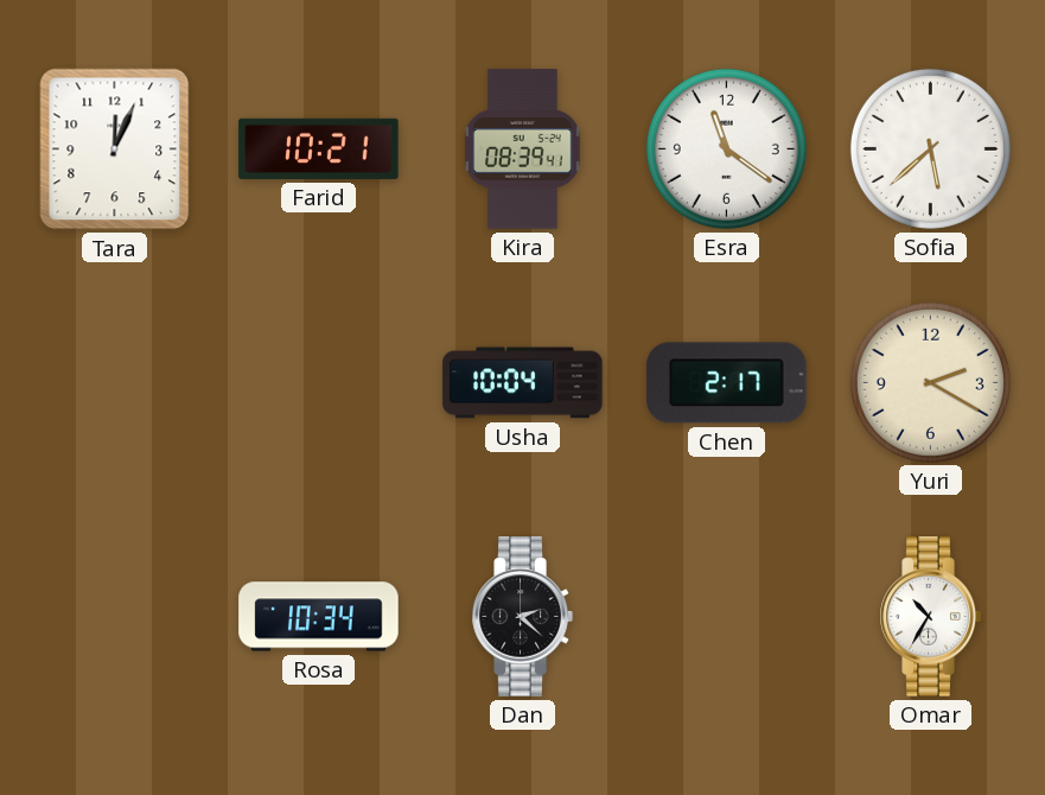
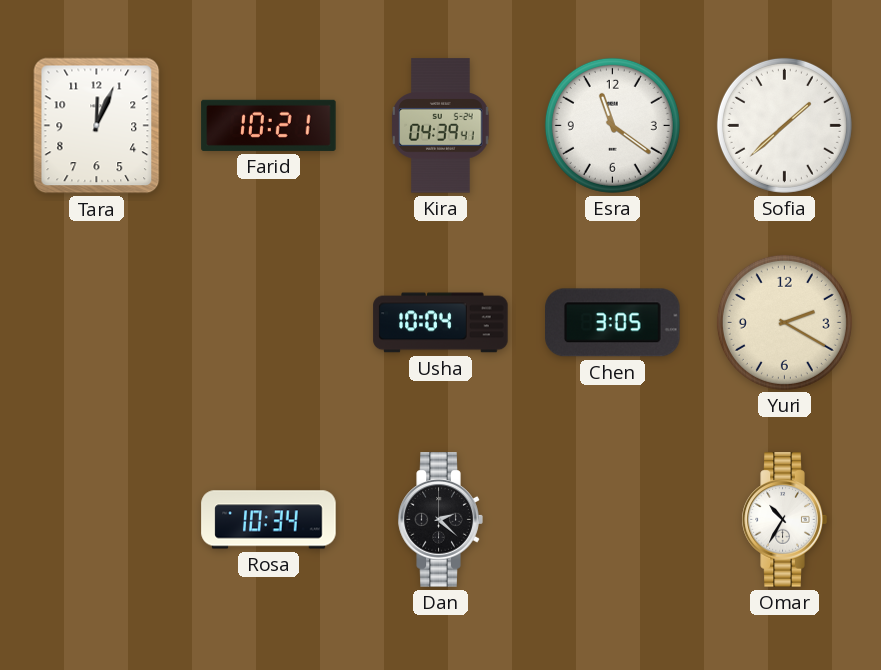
Kira: 08:39 -> 04:39 (441, 126)
Sofia: 5:38 -> 1:38 (784, 125)
Chen: 2:17 -> 3:05 (613, 323)
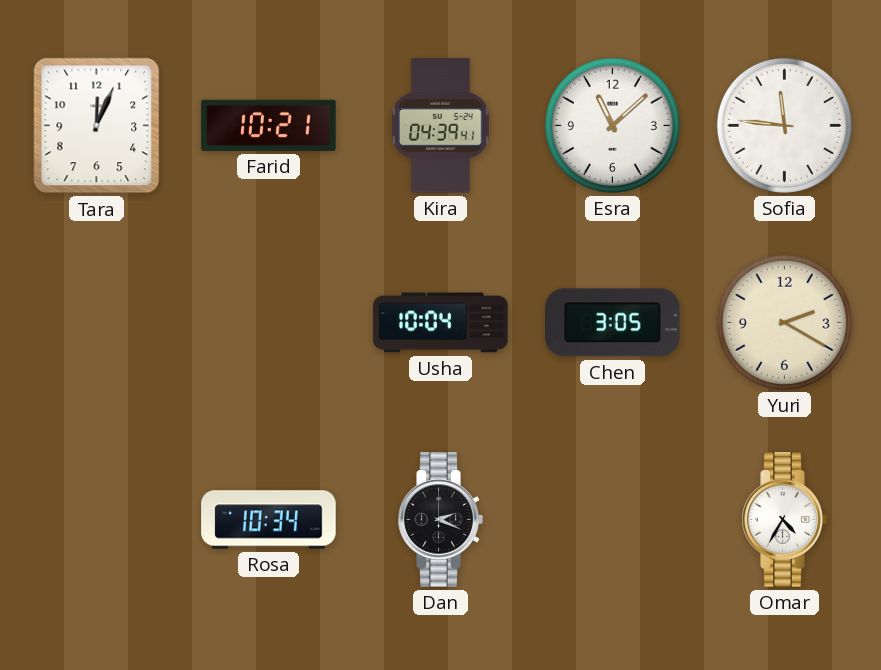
Esra: 11:21 -> 11:08 (612, 125)
Sofia: 1:38 -> 11:46 (784, 125)
Dan: 2:22 -> 2:19 (440, 520)
Omar: 10:35 -> 4:35 (784, 520)
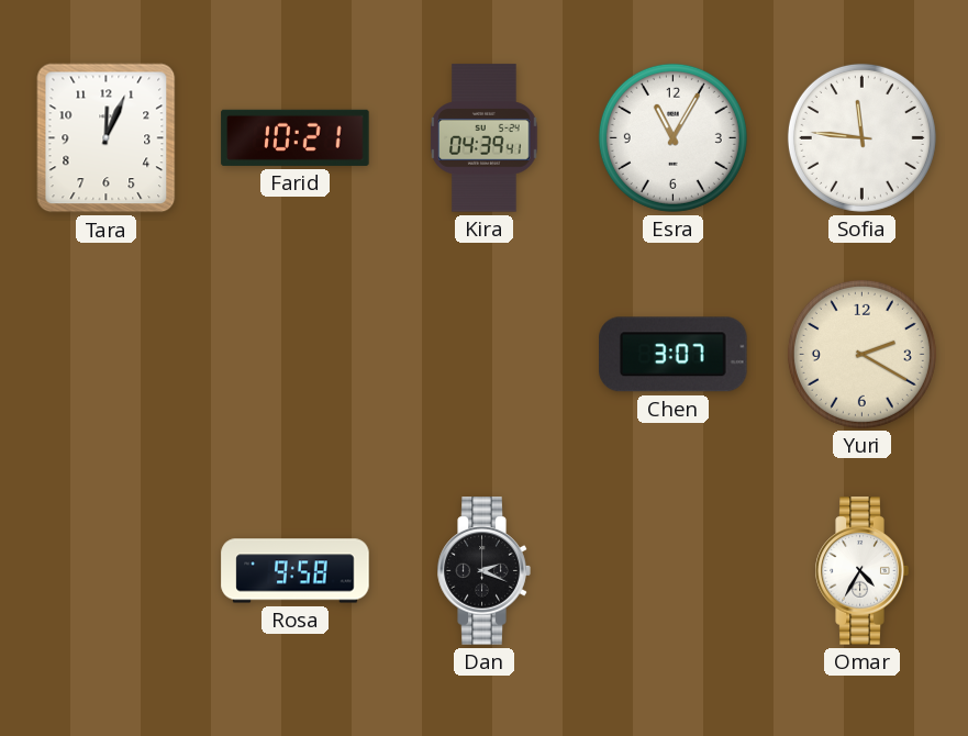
Esra: 11:08 -> 11:05 (672, 137)
Usha: 10:04 -> none (441, 323)
Chen: 3:05 -> 3:07 (674, 355)
Rosa: 10:34 -> 9:58 (296, 571)
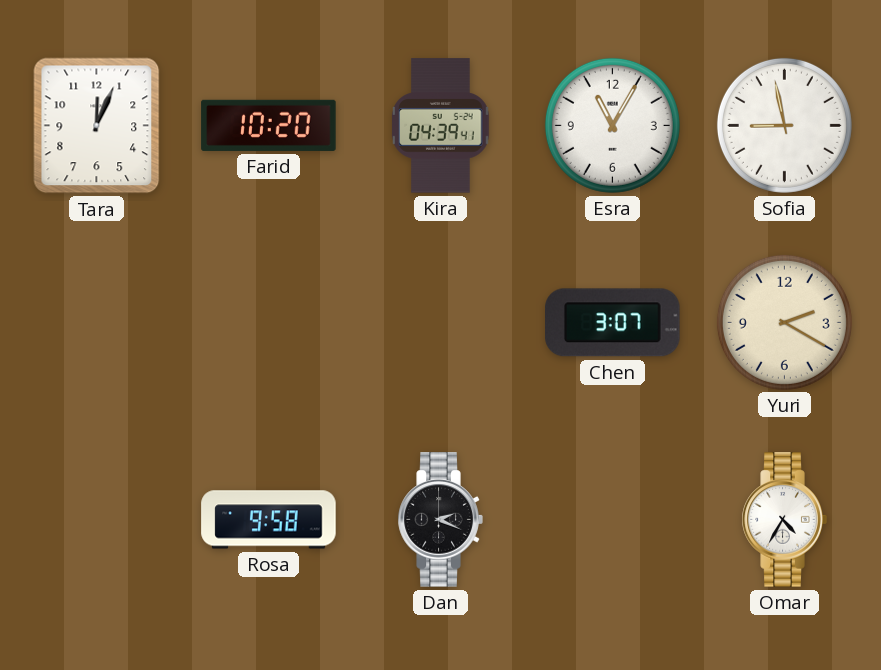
Farid: 10:21 -> 10:20 (269, 125)
Sofia: 11:46 -> 8:58 (784, 125)
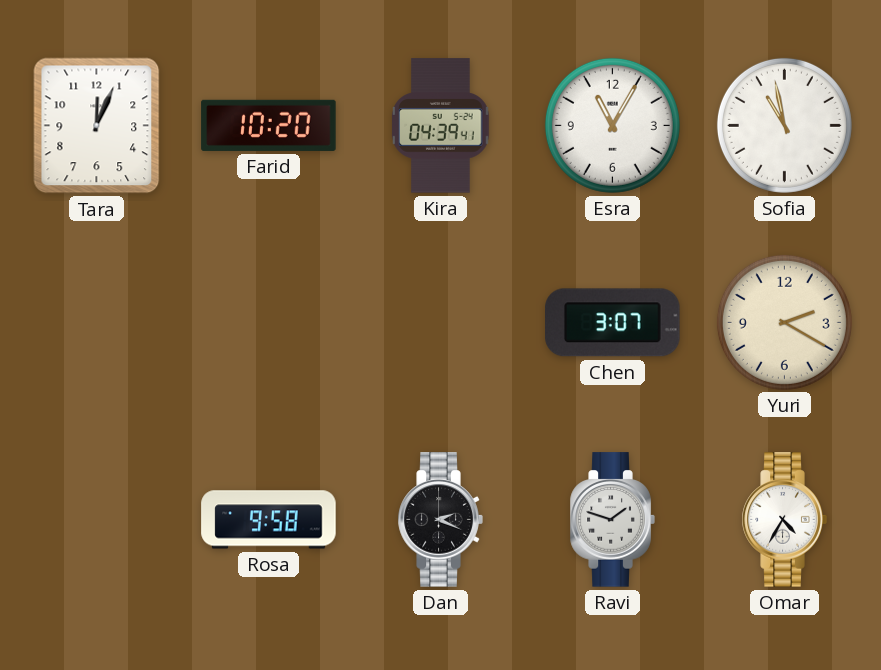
Sofia: 8:58 -> 10:58 (784, 125)
Ravi: none -> 1:48 (612, 520)
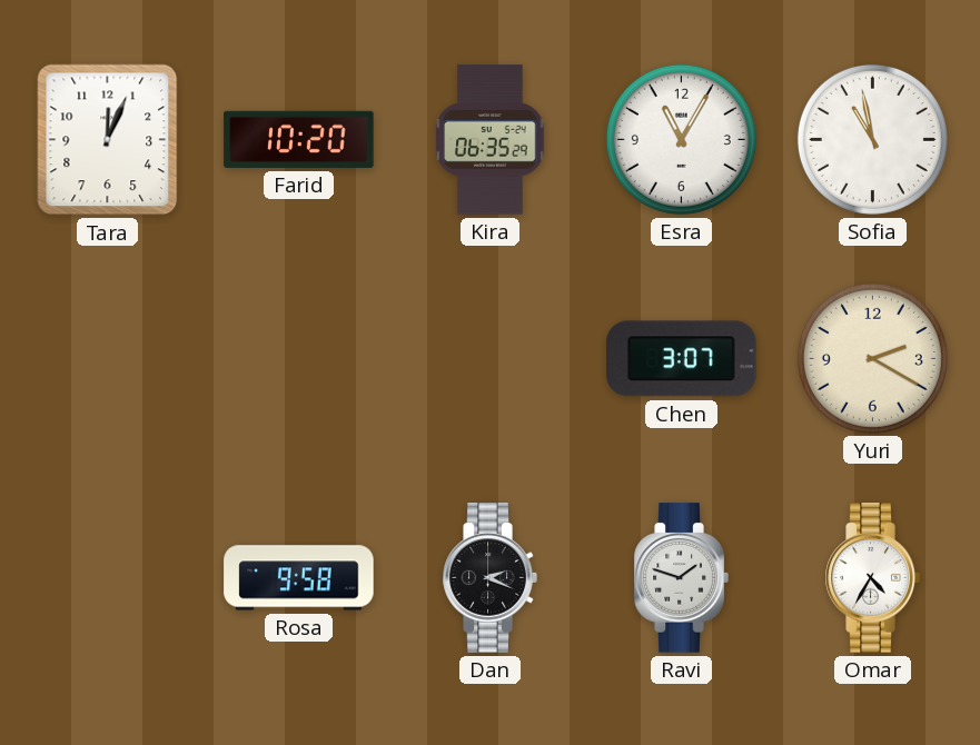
Kira: 04:39 -> 06:35 (491, 140)
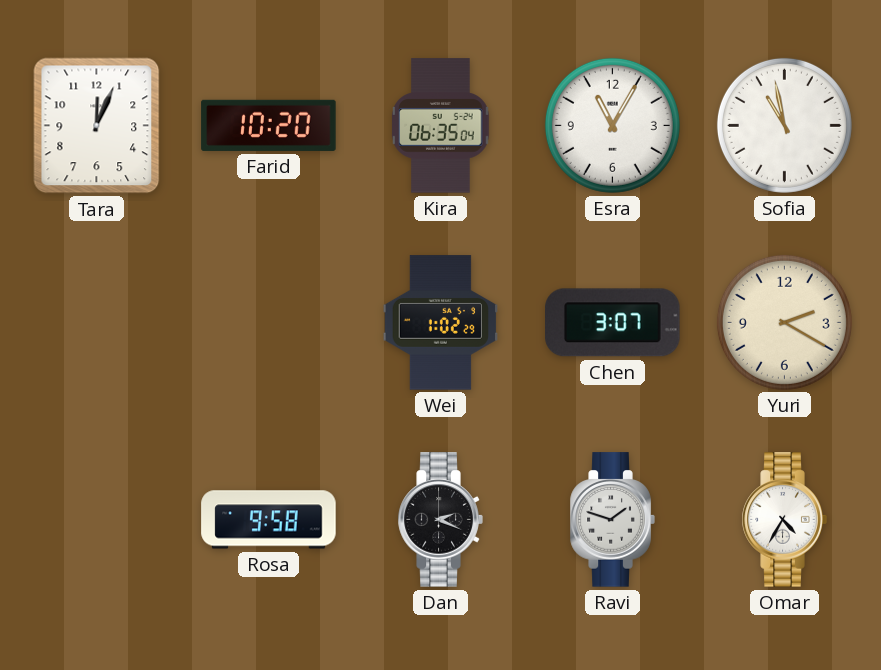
Kira: 06:35:29 -> 06:35:04 (441, 126)
Wei: none -> 1:02 (441, 323)
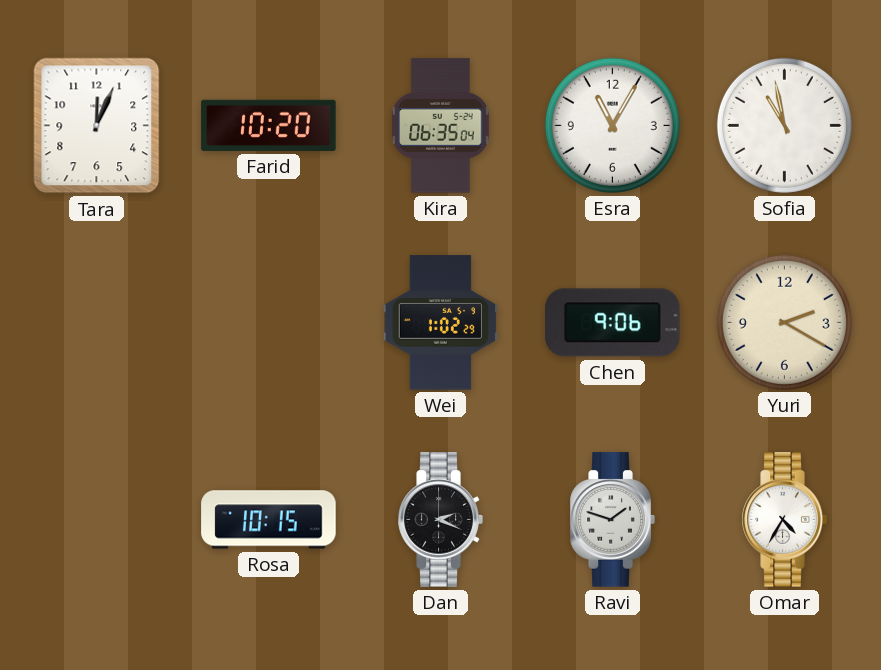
Chen: 3:07 -> 9:06 (613, 323)
Rosa: 9:58 -> 10:15 (269, 520)
